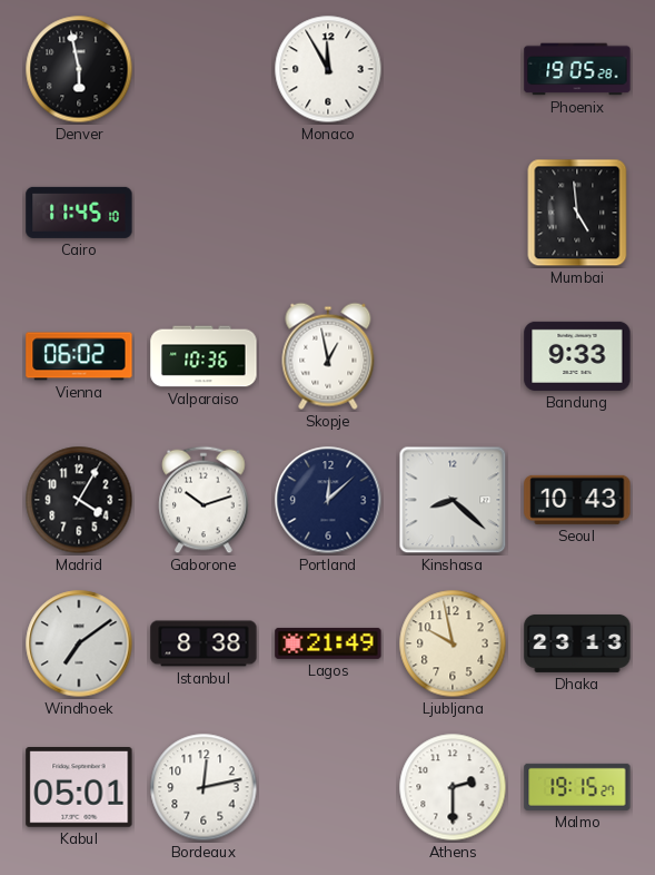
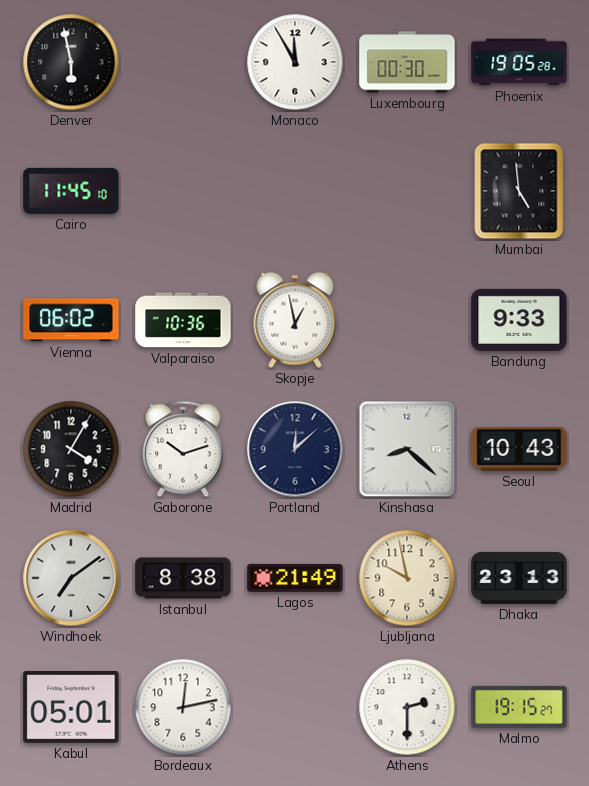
Luxembourg: none -> 00:30 (407, 62)
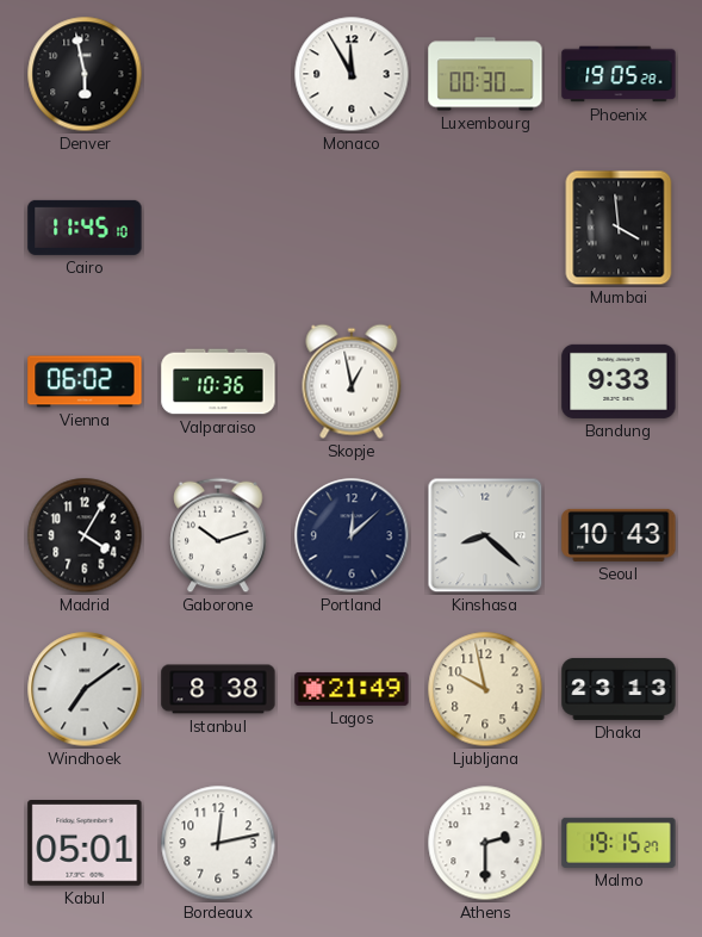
Mumbai: 4:59 -> 3:59 (619, 228)
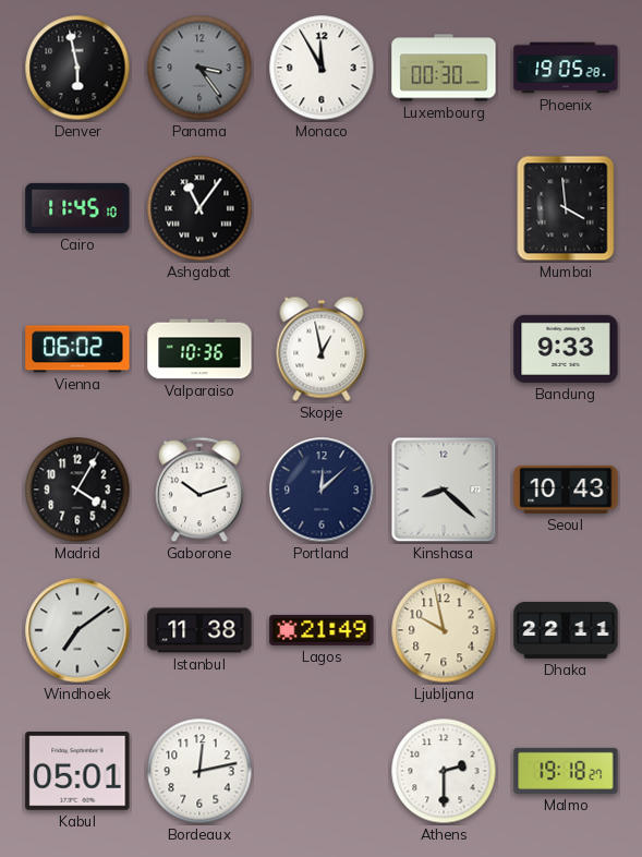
Panama: none -> 3:24 (199, 68)
Ashgabat: none -> 11:06 (199, 208)
Istanbul: 8:38 -> 11:38 (199, 630)
Dhaka: 23:13 -> 22:11 (566, 630)
Malmo: 19:15 -> 19:18 (566, 771)
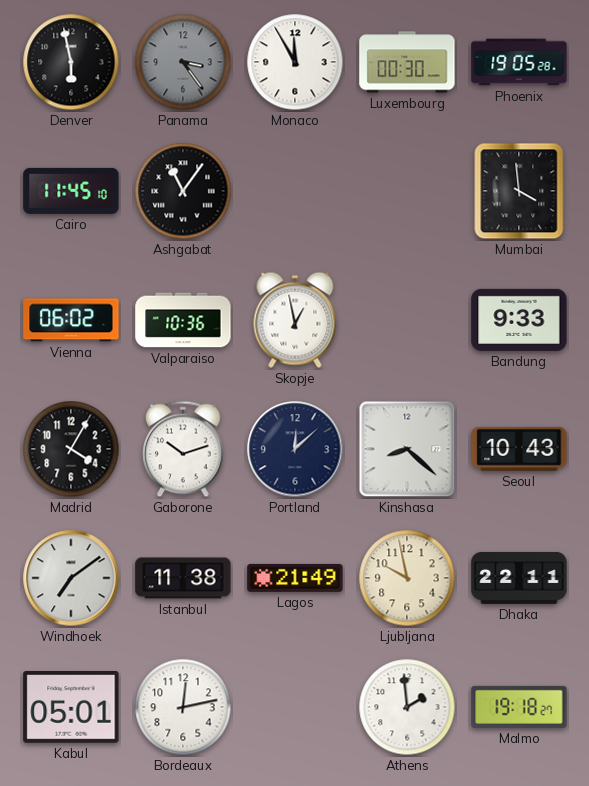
Athens: 2:30 -> 1:59 (407, 707)
